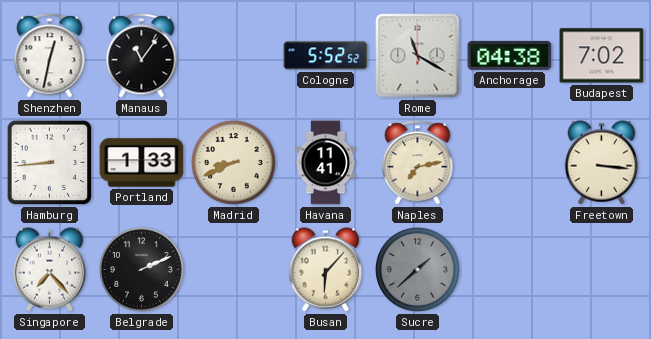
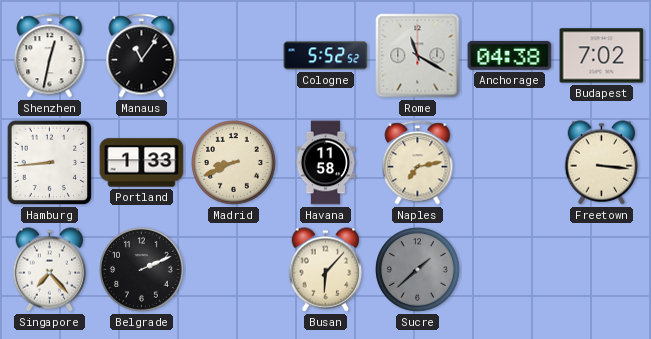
Havana: 11:41 -> 11:58 (326, 163)
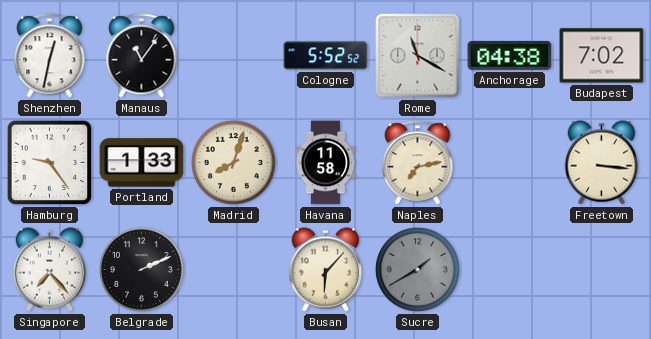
Hamburg: 8:44 -> 9:24 (50, 163)
Madrid: 8:41 -> 8:03 (234, 163)
Sucre: 1:38 -> 1:40 (418, 270)
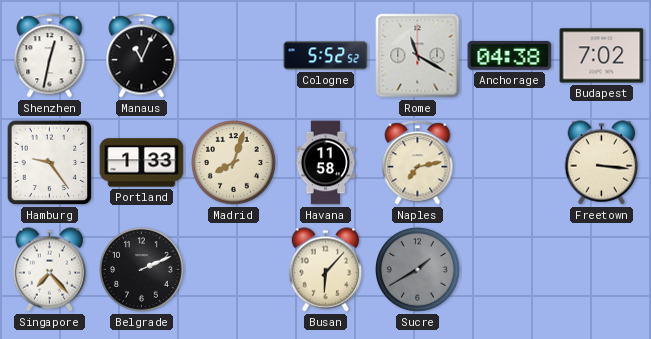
Manaus: 11:06 -> 11:04 (142, 56)
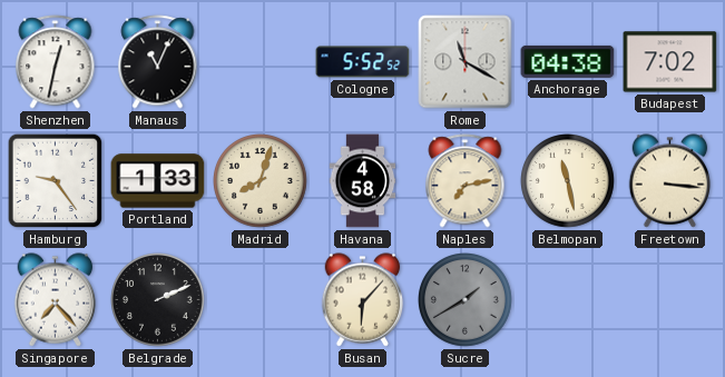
Havana: 11:58 -> 4:58 (363, 181)
Belmopan: none -> 11:28 (568, 181)
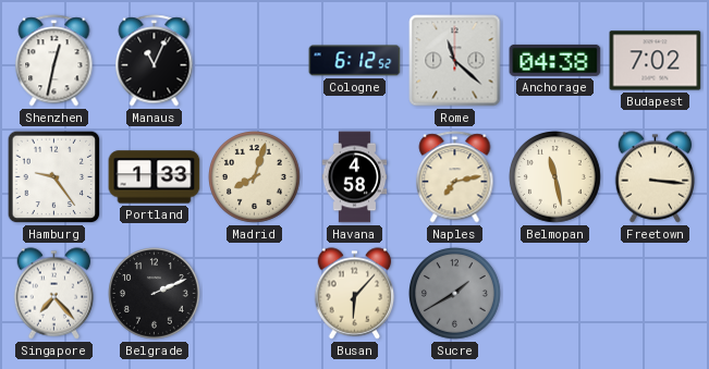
Cologne: 5:52 -> 6:12 (355, 61)
Rome: 11:20 -> 11:22 (455, 61)
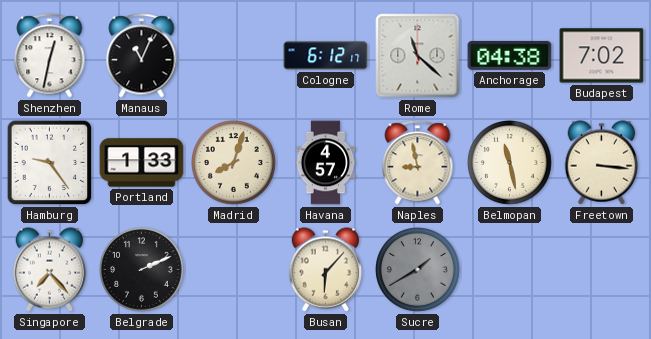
Cologne: 6:12:52 -> 6:12:17 (326, 56)
Havana: 4:58 -> 4:57 (326, 163)
Naples: 7:13 -> 8:58 (418, 163)
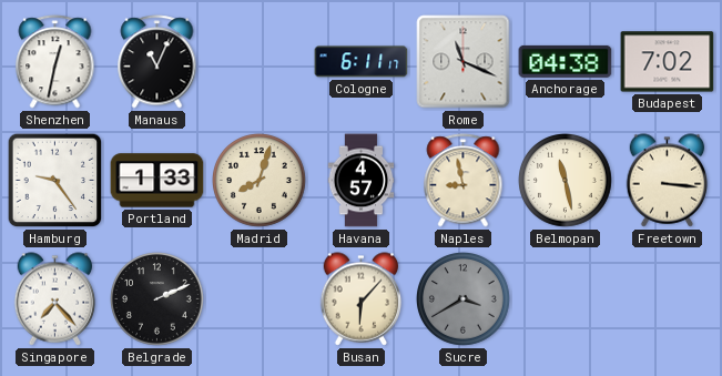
Cologne: 6:12 -> 6:11 (362, 62)
Rome: 11:22 -> 11:19 (464, 62)
Sucre: 1:40 -> 3:40 (464, 299)
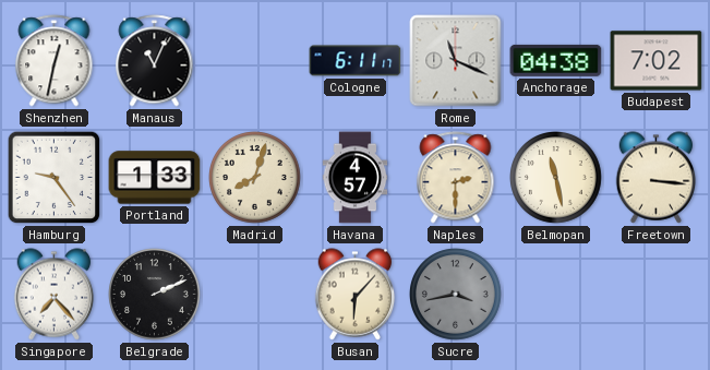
Naples: 8:58 -> 2:30 (456, 178)
Sucre: 3:40 -> 3:43 (456, 295)
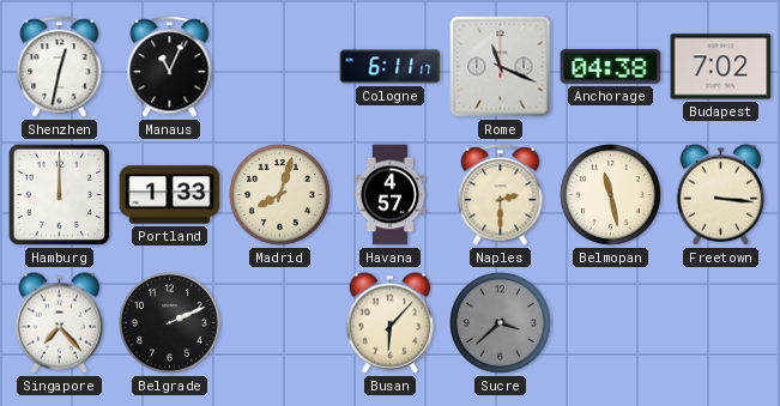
Hamburg: 9:24 -> 12:00 (60, 195)
Sucre: 3:43 -> 3:38 (501, 323)
